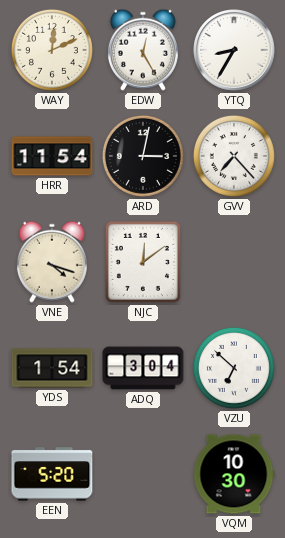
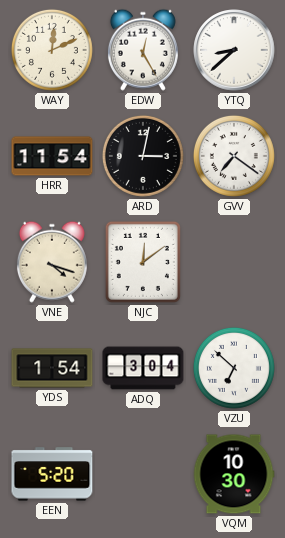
YTQ: 8:35 -> 8:38 (234, 50)
GVV: 7:23 -> 7:21 (234, 156)
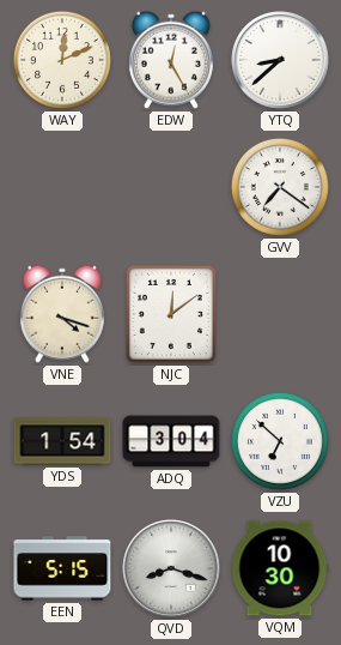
HRR: 11:54 -> none (52, 156)
ARD: 3:02 -> none (143, 156)
EEN: 5:20 -> 5:15 (62, 568)
QVD: none -> 8:18 (171, 568)
